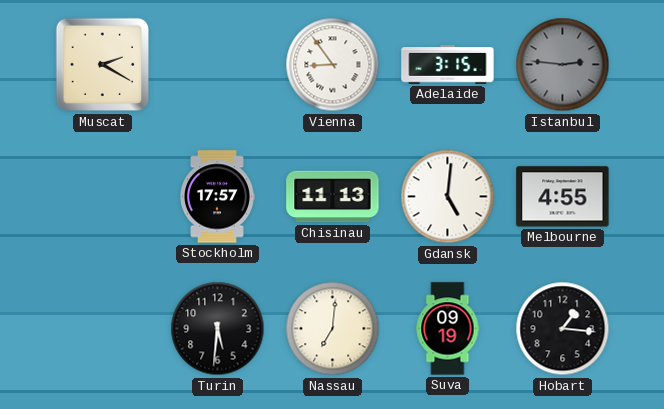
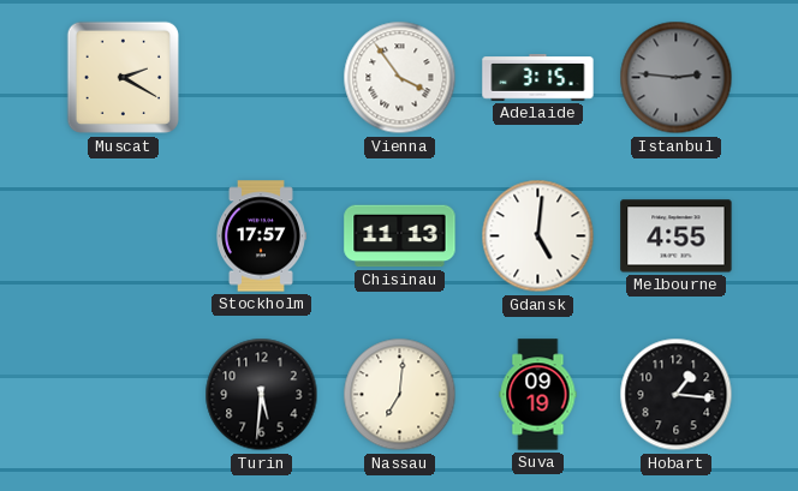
Vienna: 8:54 -> 3:54 (400, 78)
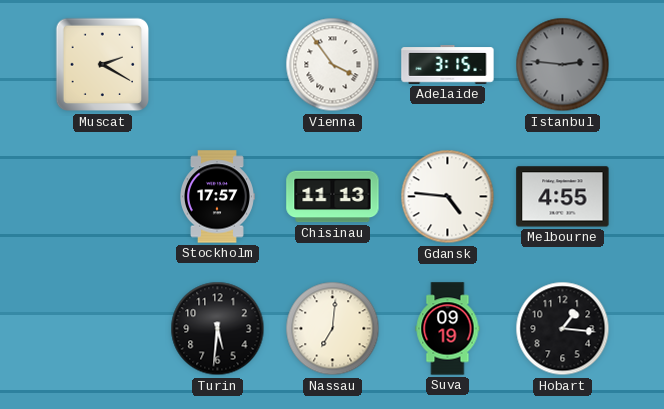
Gdansk: 5:01 -> 4:46 (448, 197)
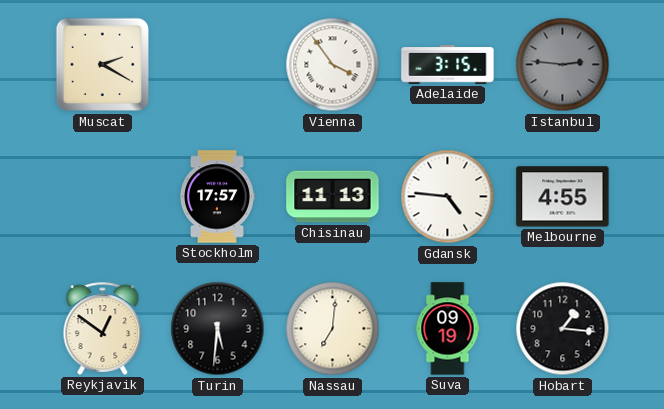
Reykjavik: none -> 12:51 (103, 328)
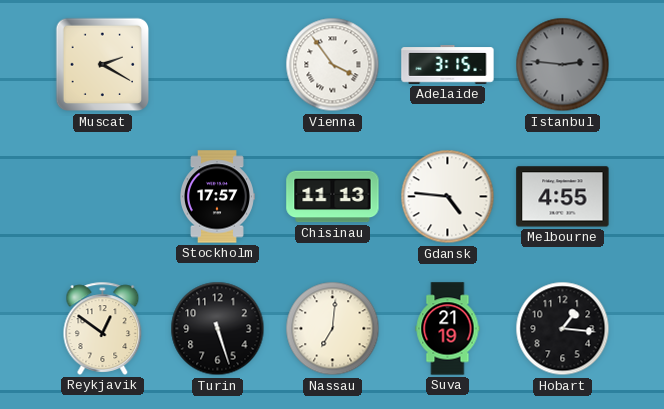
Turin: 5:31 -> 5:27 (218, 329)
Suva: 09:19 -> 21:19 (448, 329)
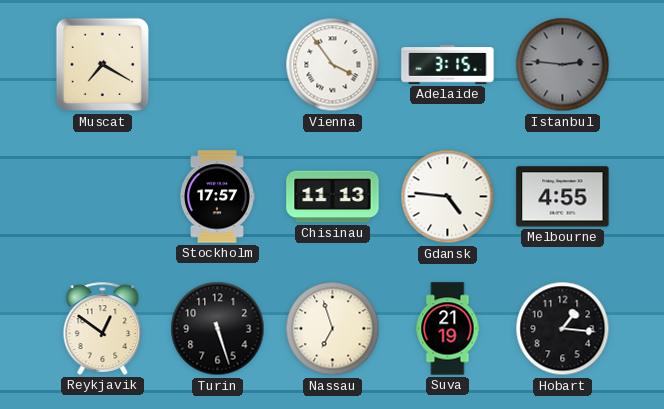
Muscat: 2:20 -> 7:20 (103, 65)
Nassau: 7:01 -> 6:57 (333, 329)
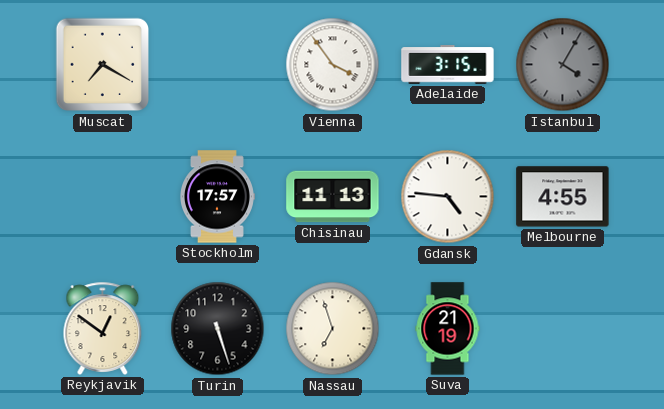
Istanbul: 2:46 -> 4:05 (563, 65)
Hobart: 1:16 -> none (563, 329)
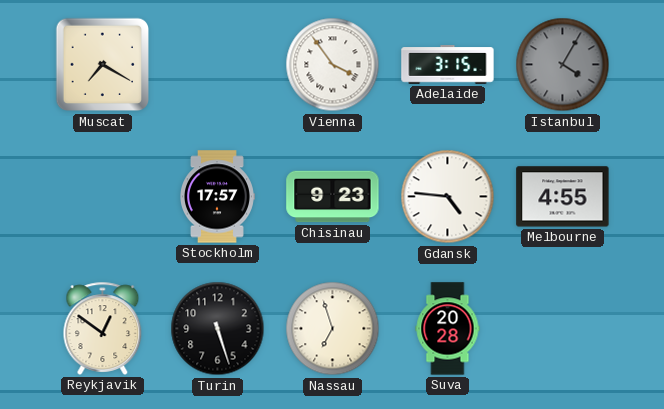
Chisinau: 11:13 -> 9:23 (333, 197)
Suva: 21:19 -> 20:28 (448, 329)
